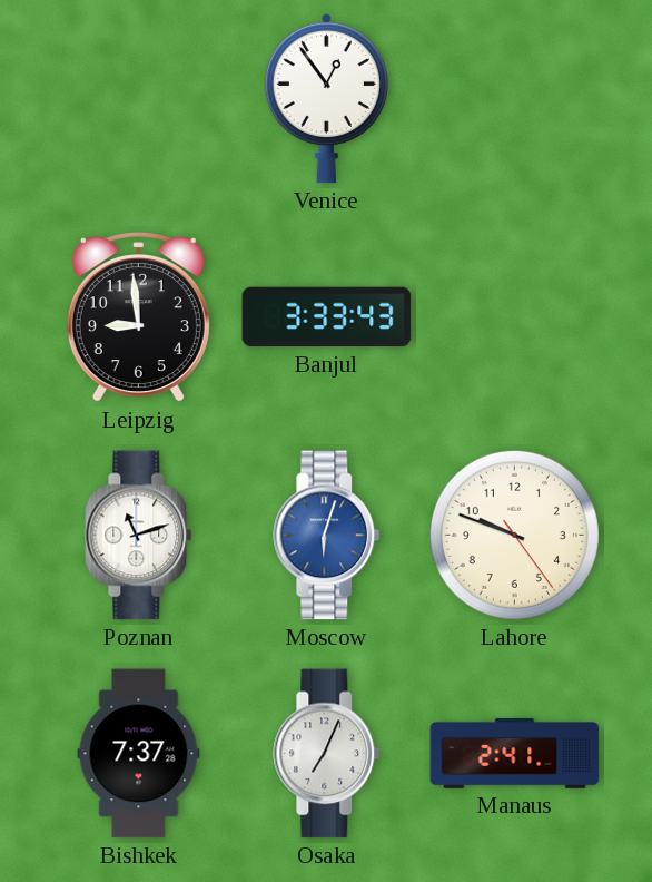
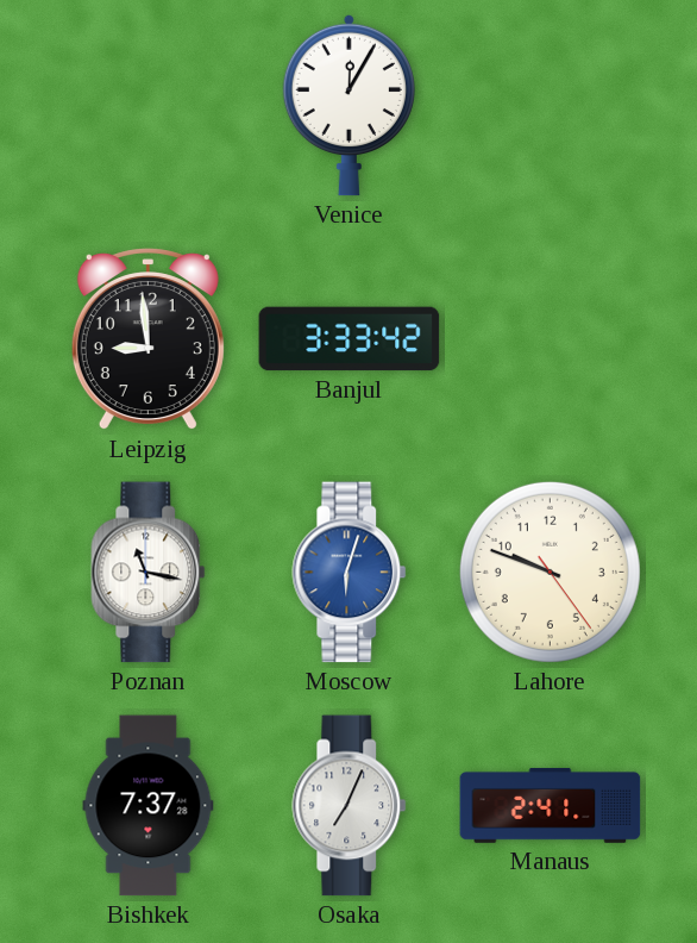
Venice: 12:54 -> 12:05 (348, 105)
Banjul: 3:33:43 -> 3:33:42 (350, 339)
Poznan: 11:12 -> 11:17 (149, 573)
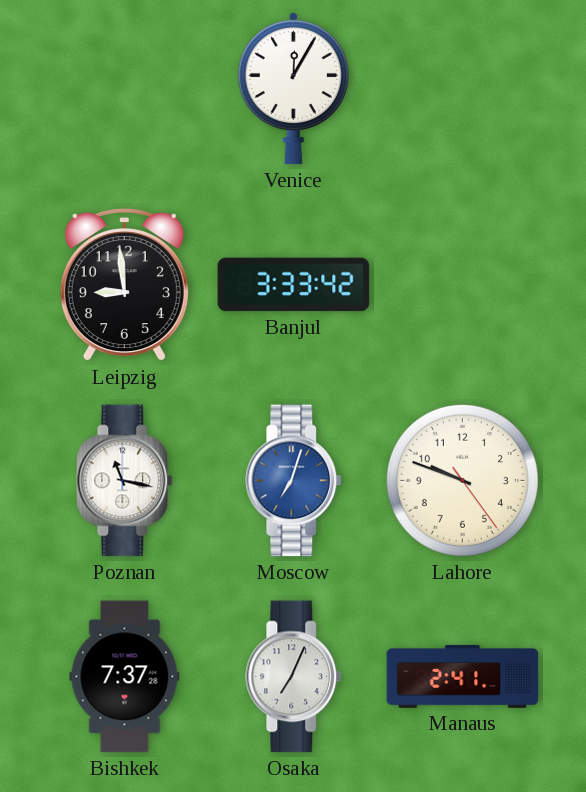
Moscow: 6:03 -> 7:03 (294, 481)
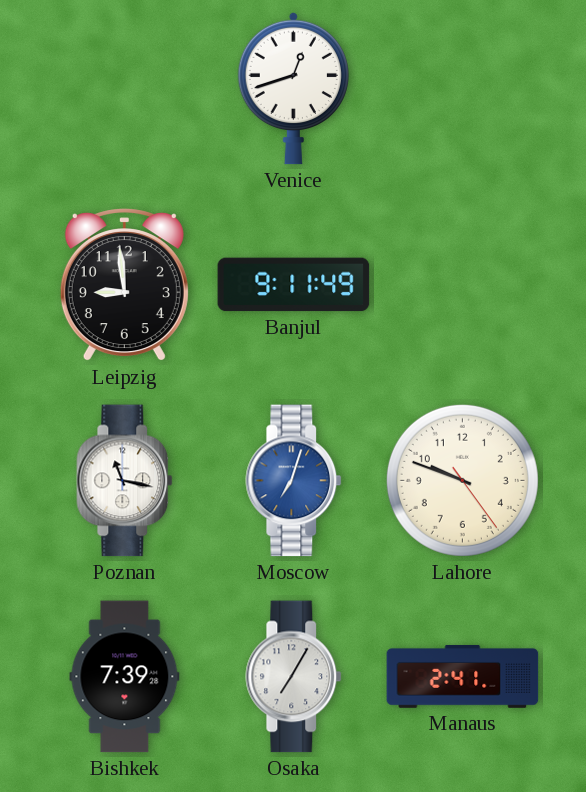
Venice: 12:05 -> 12:42 (293, 88)
Banjul: 3:33 -> 9:11 (294, 285)
Bishkek: 7:37 -> 7:39 (125, 677)
Osaka: 7:04 -> 7:05 (294, 677)
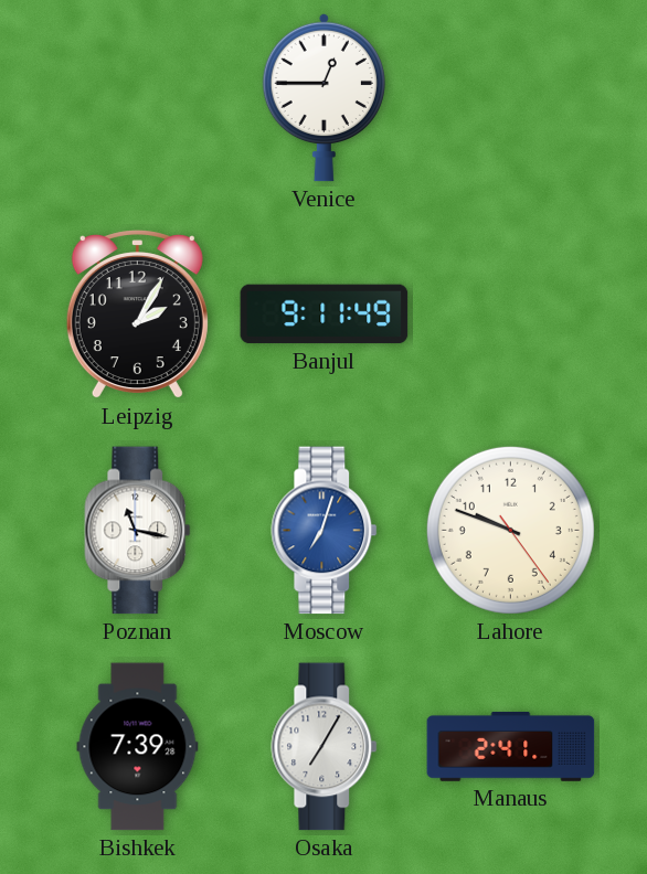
Venice: 12:42 -> 12:45 (324, 97)
Leipzig: 8:59 -> 2:05 (137, 315)
